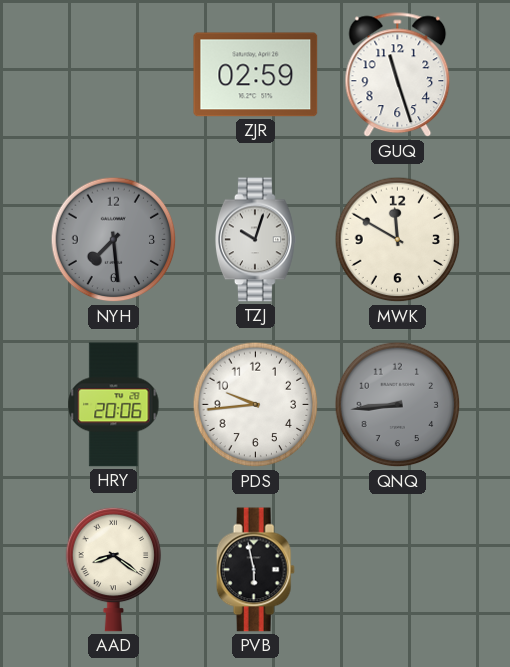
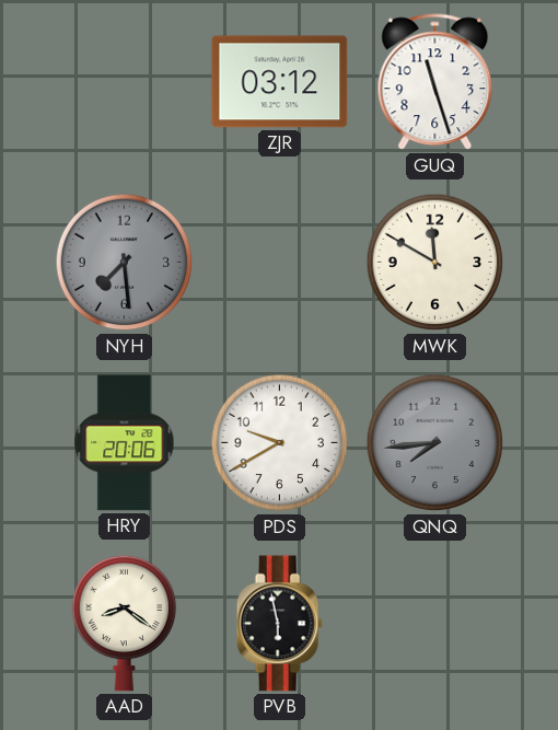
ZJR: 02:59 -> 03:12 (280, 82)
TZJ: 10:03 -> none (256, 240)
PDS: 9:44 -> 9:40 (280, 443)
QNQ: 8:44 -> 7:44 (435, 443)
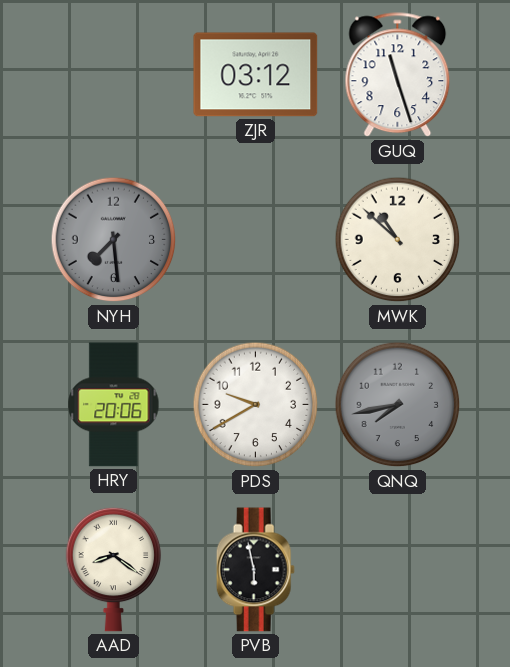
MWK: 11:50 -> 10:52 (398, 240)
QNQ: 7:44 -> 7:43 (398, 405)
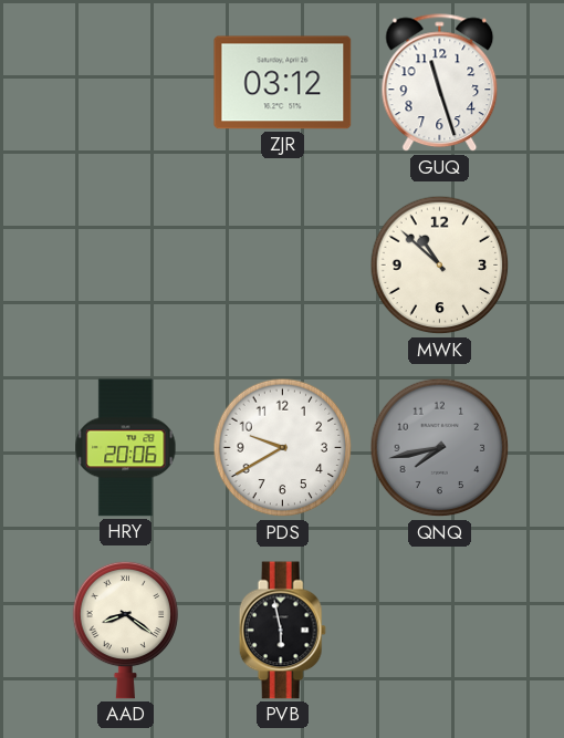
NYH: 7:29 -> none (114, 240)
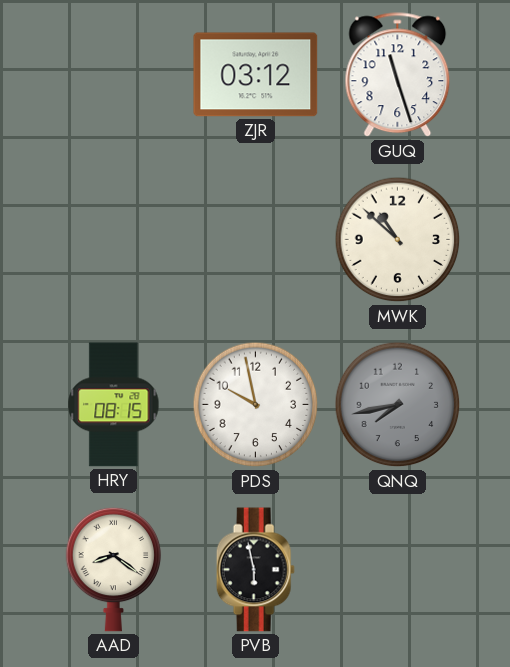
HRY: 20:06 -> 08:15 (114, 405)
PDS: 9:40 -> 9:58 (256, 405)
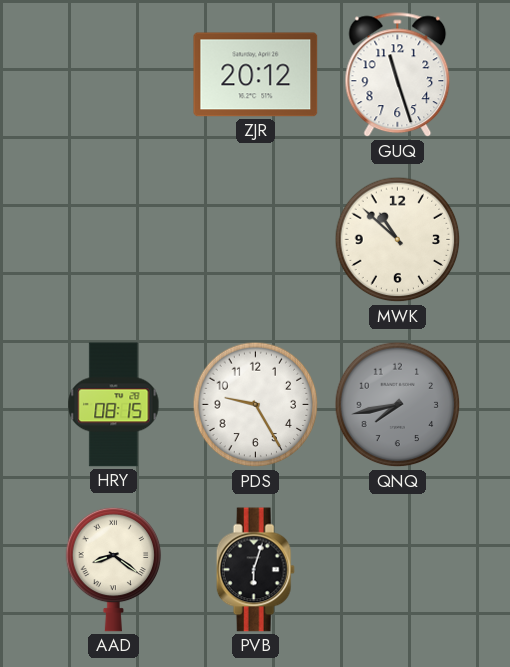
ZJR: 03:12 -> 20:12 (256, 75)
PDS: 9:58 -> 9:25 (256, 405)
PVB: 5:58 -> 6:03 (255, 570)
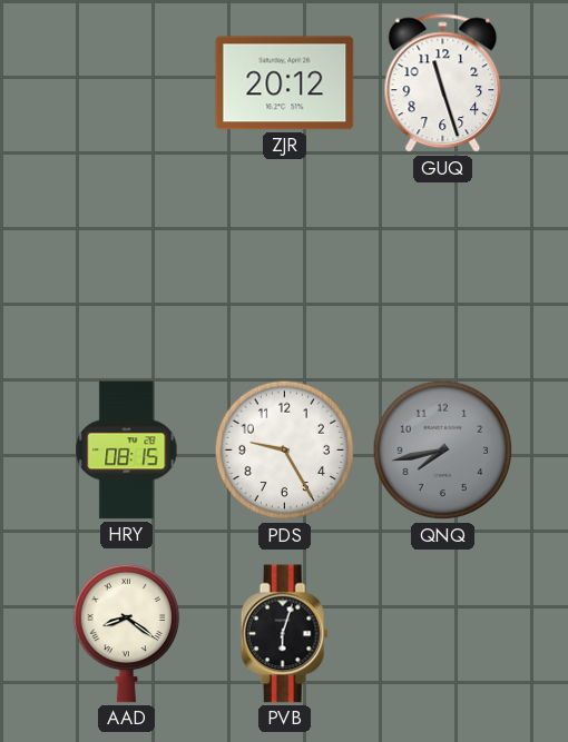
MWK: 10:52 -> none (398, 240)
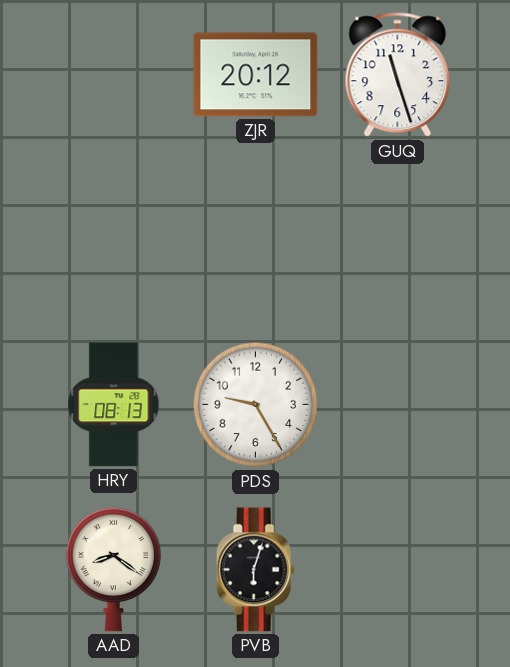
HRY: 08:15 -> 08:13 (114, 405)
QNQ: 7:43 -> none (443, 451)
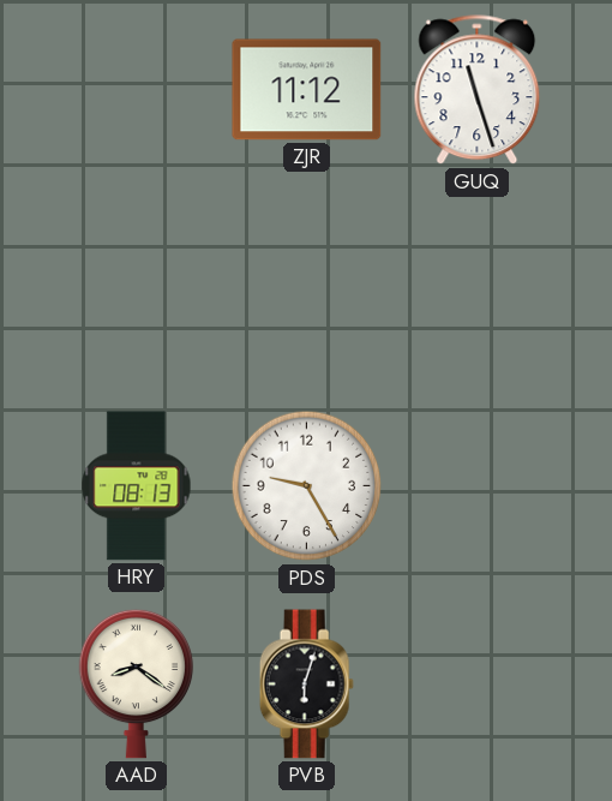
ZJR: 20:12 -> 11:12 (307, 90)
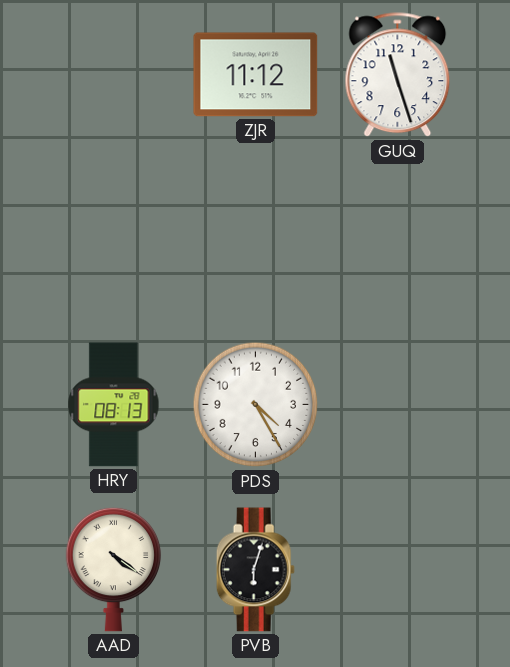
PDS: 9:25 -> 4:25 (256, 405)
AAD: 8:21 -> 4:21 (114, 569)
